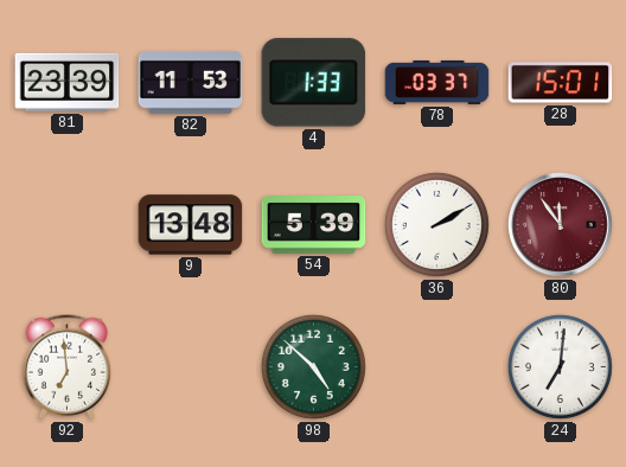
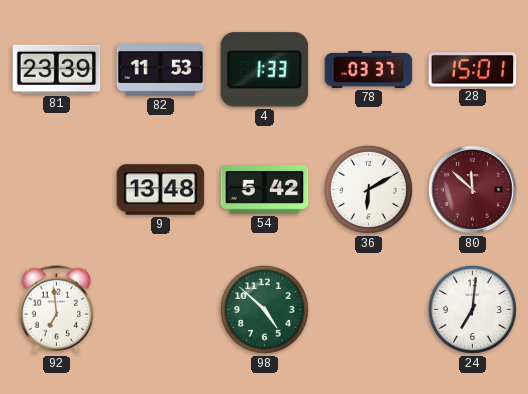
54: 5:39 -> 5:42 (265, 190)
36: 2:10 -> 6:10 (368, 189)
80: 11:54 -> 11:52 (472, 189)
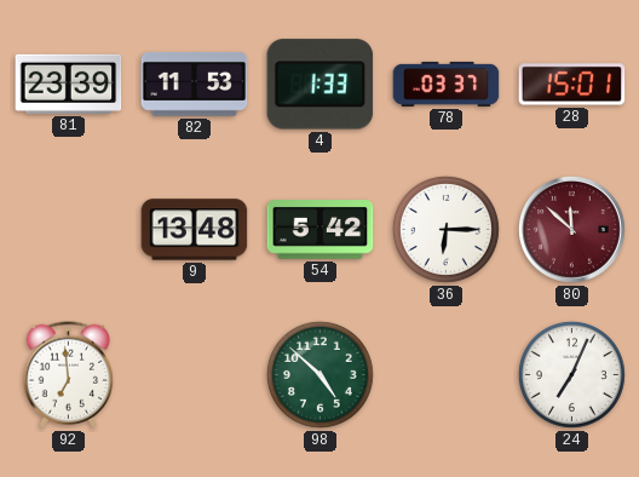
36: 6:10 -> 6:15 (445, 229)
24: 7:01 -> 7:04 (571, 374)
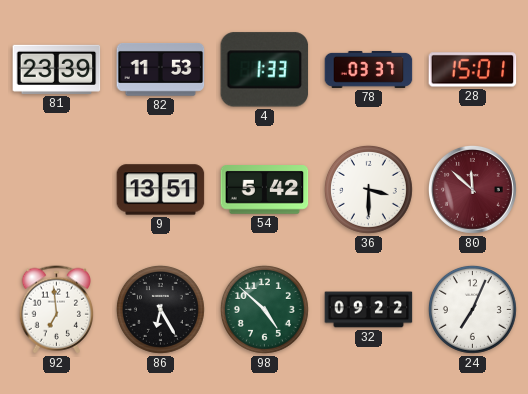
9: 13:48 -> 13:51 (161, 190)
36: 6:15 -> 3:30 (368, 189)
86: none -> 6:25 (160, 309)
32: none -> 09:22 (369, 310)
